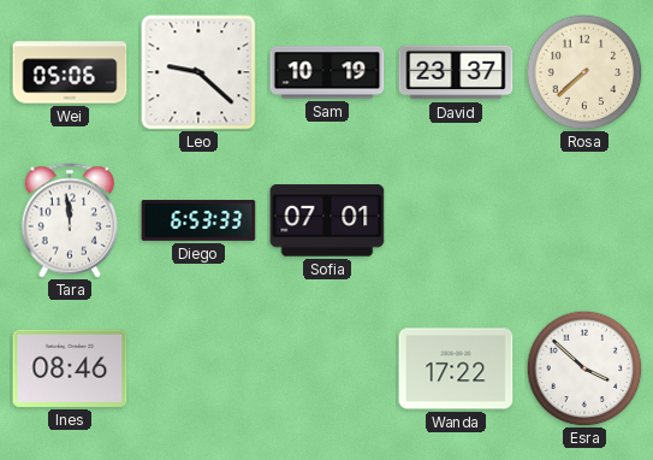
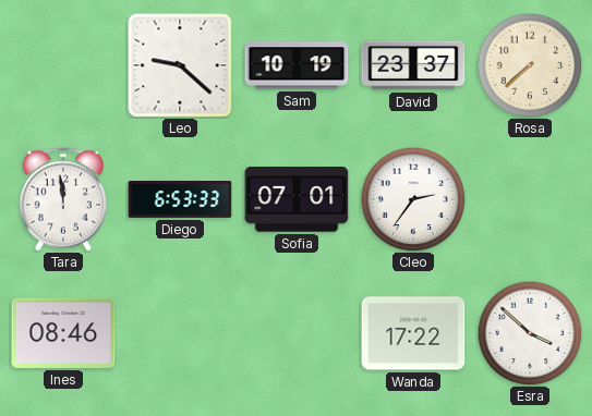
Wei: 05:06 -> none (70, 72)
Cleo: none -> 2:36 (413, 199)
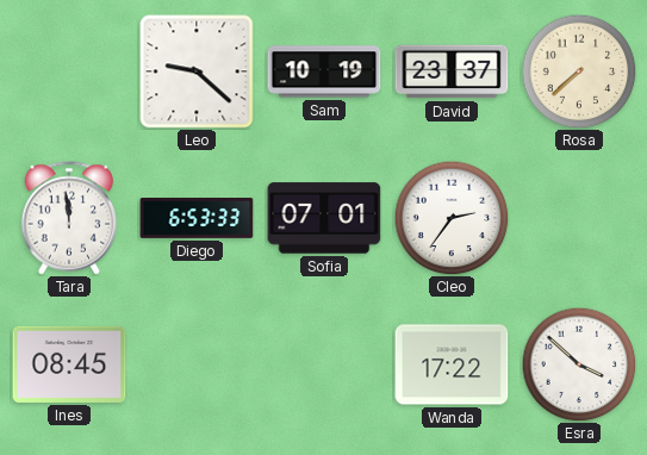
Ines: 08:46 -> 08:45 (69, 364)
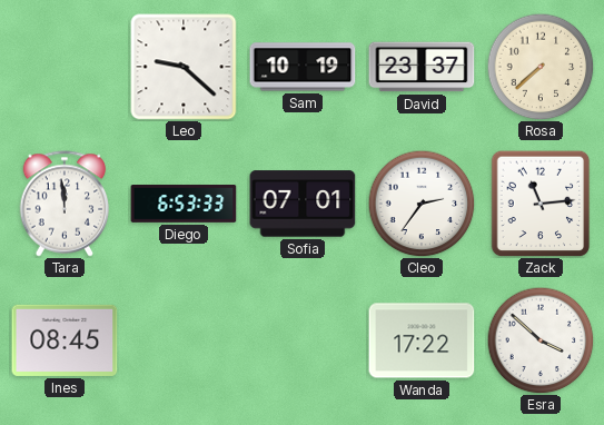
Zack: none -> 11:14 (541, 204)
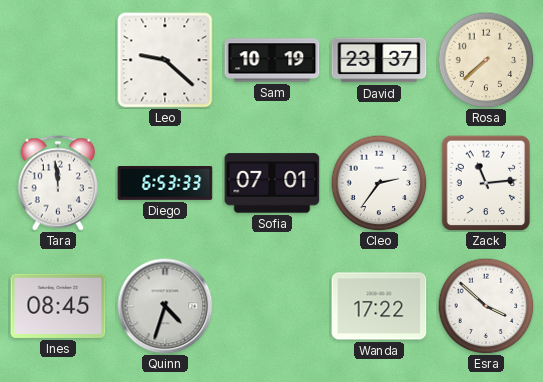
Quinn: none -> 4:33 (165, 306)
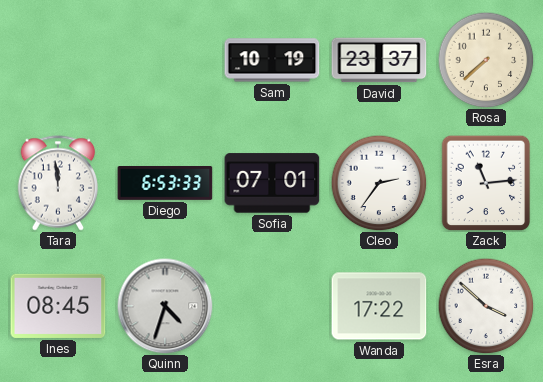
Leo: 9:22 -> none (165, 60)
